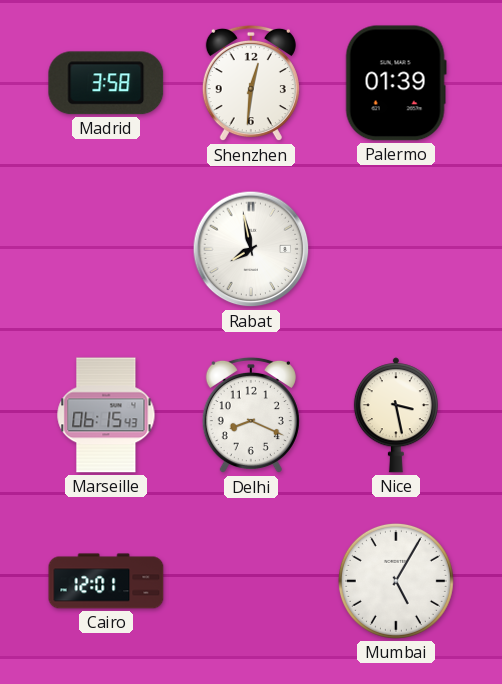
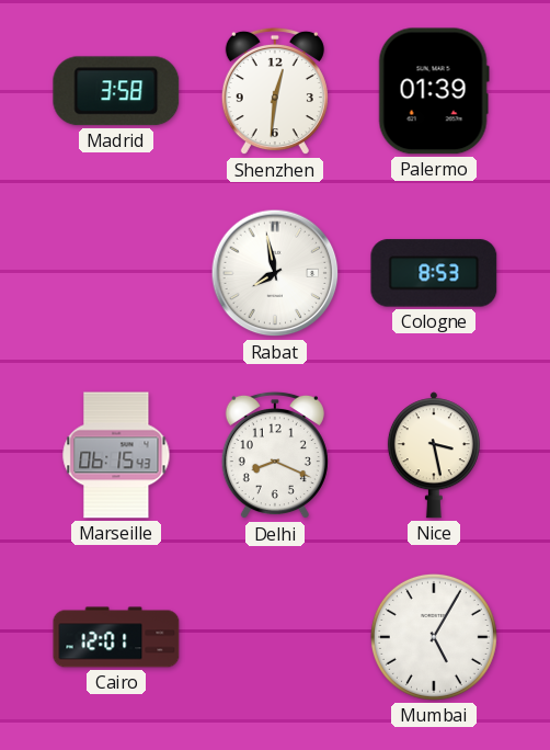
Cologne: none -> 8:53 (434, 273)
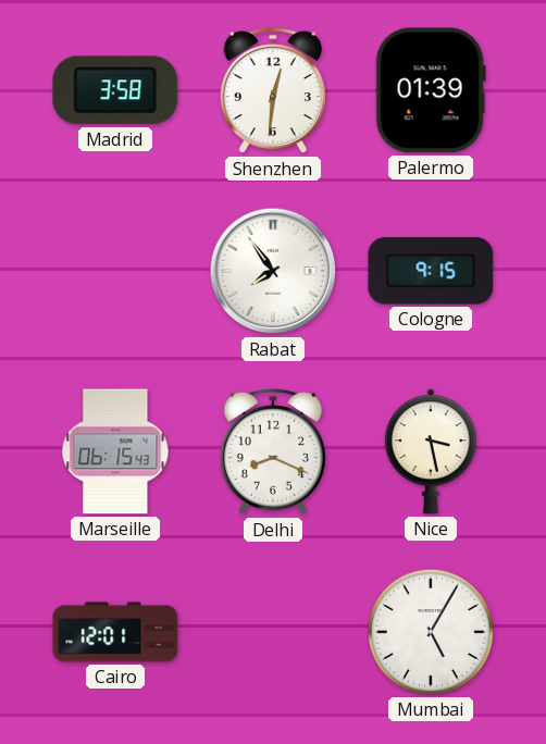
Rabat: 7:58 -> 7:54 (273, 271)
Cologne: 8:53 -> 9:15 (431, 271)
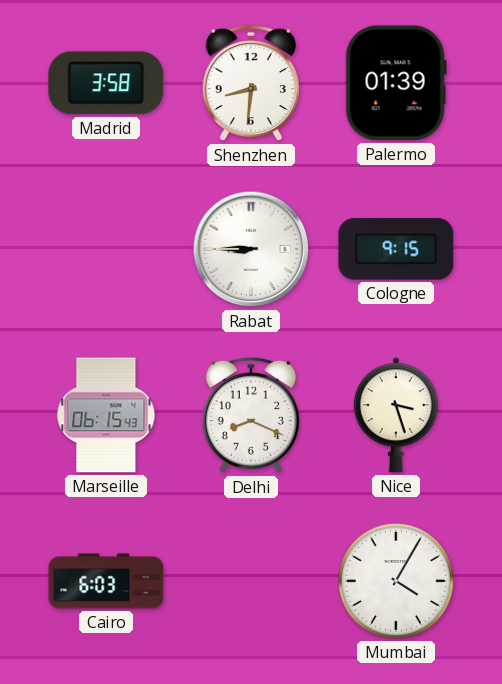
Shenzhen: 12:31 -> 8:31 (251, 83)
Rabat: 7:54 -> 8:45 (251, 249)
Nice: 3:28 -> 3:27 (396, 415)
Cairo: 12:01 -> 6:03 (106, 581)
Mumbai: 5:05 -> 4:05 (396, 581)
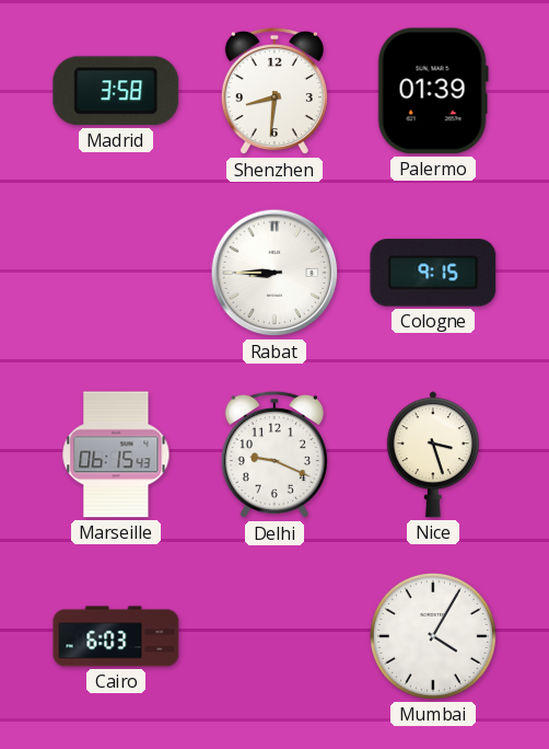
Delhi: 8:19 -> 9:19 (274, 454)
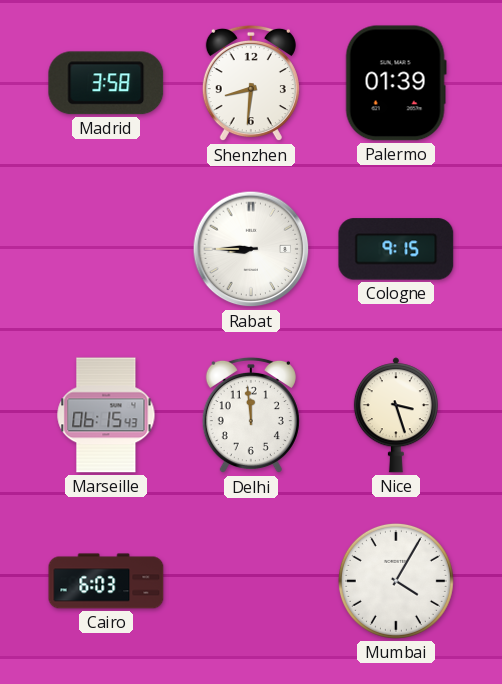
Delhi: 9:19 -> 11:59 (251, 415)
